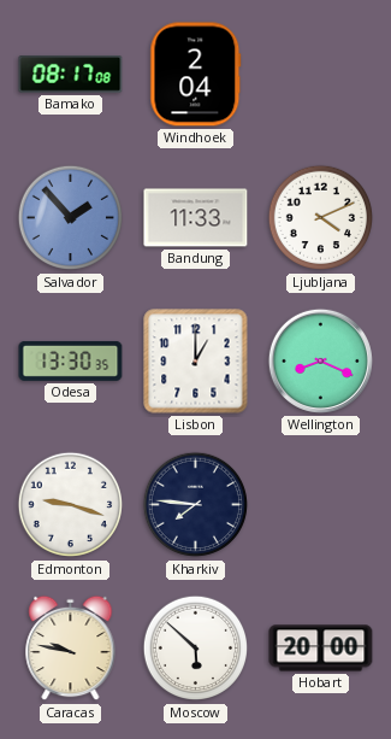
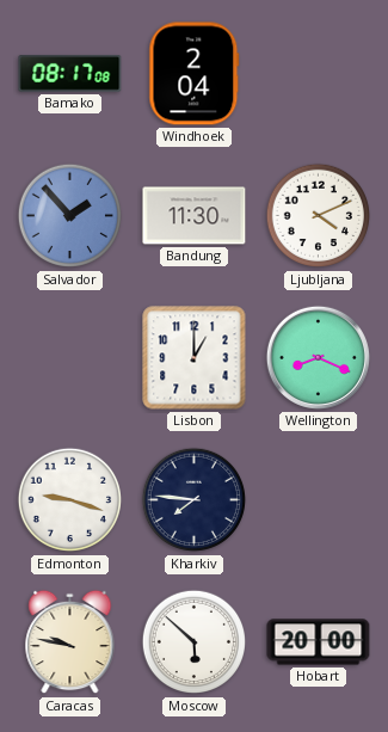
Bandung: 11:33 -> 11:30 (195, 216)
Odesa: 13:30 -> none (71, 360)
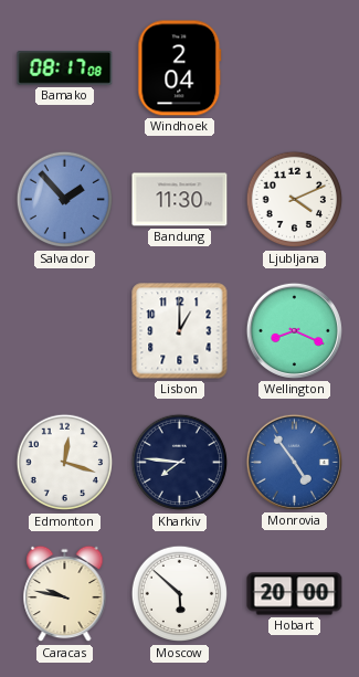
Edmonton: 9:18 -> 12:18 (65, 463)
Monrovia: none -> 4:54 (294, 462)
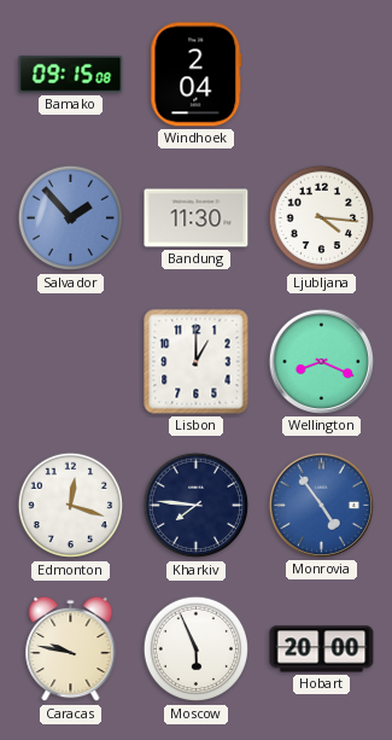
Bamako: 08:17 -> 09:15 (71, 75)
Ljubljana: 4:11 -> 4:16 (322, 218)
Moscow: 5:52 -> 5:56 (197, 649)
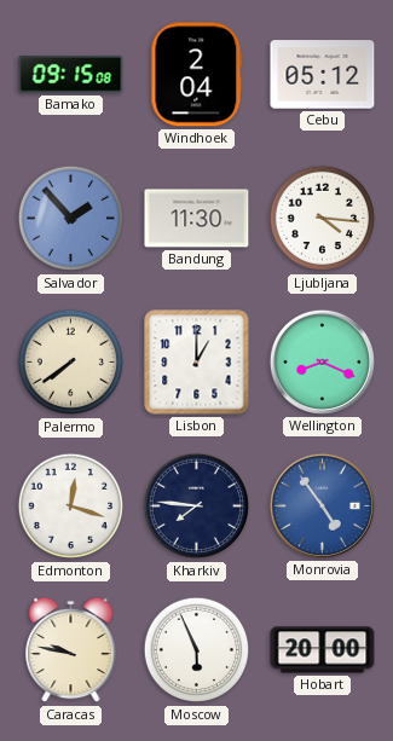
Cebu: none -> 05:12 (323, 75)
Palermo: none -> 7:39 (71, 363)
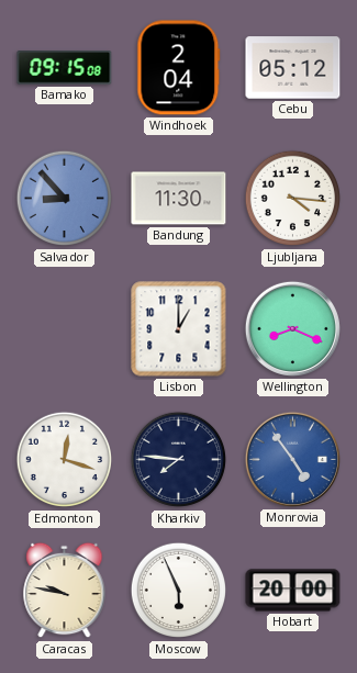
Salvador: 1:53 -> 8:53 (65, 199)
Palermo: 7:39 -> none (71, 363)
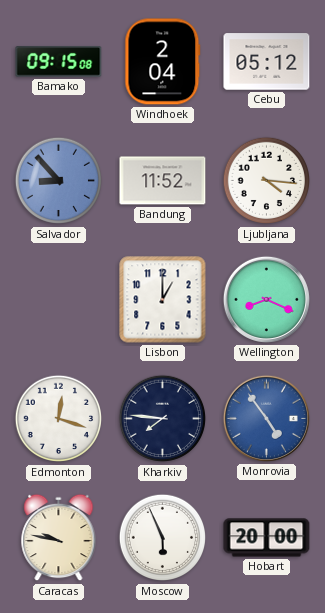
Bandung: 11:30 -> 11:52 (163, 181)
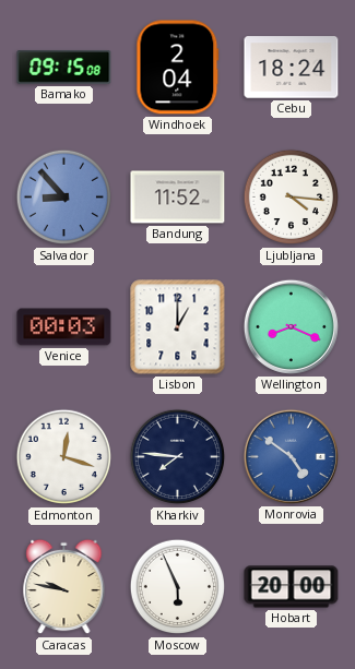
Cebu: 05:12 -> 18:24 (292, 68)
Venice: none -> 00:03 (64, 327)
Monrovia: 4:54 -> 4:51 (291, 456)
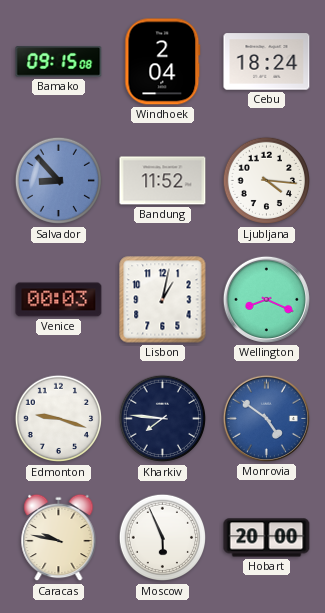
Lisbon: 1:00 -> 1:02 (163, 300)
Edmonton: 12:18 -> 9:18 (59, 419)
